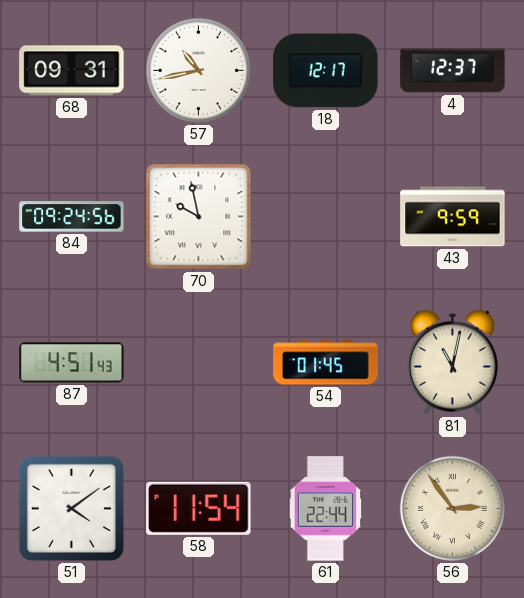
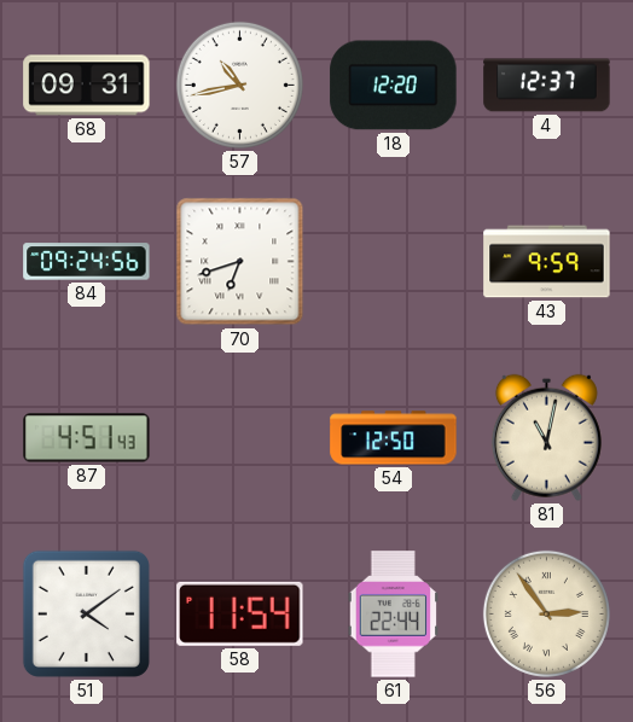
18: 12:17 -> 12:20 (394, 86)
70: 9:58 -> 6:42 (240, 262)
54: 01:45 -> 12:50 (394, 438)
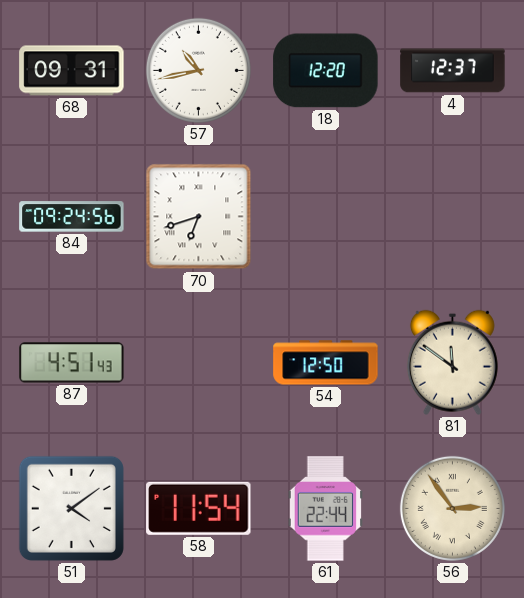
43: 9:59 -> none (547, 262)
81: 11:02 -> 11:51 (452, 362)
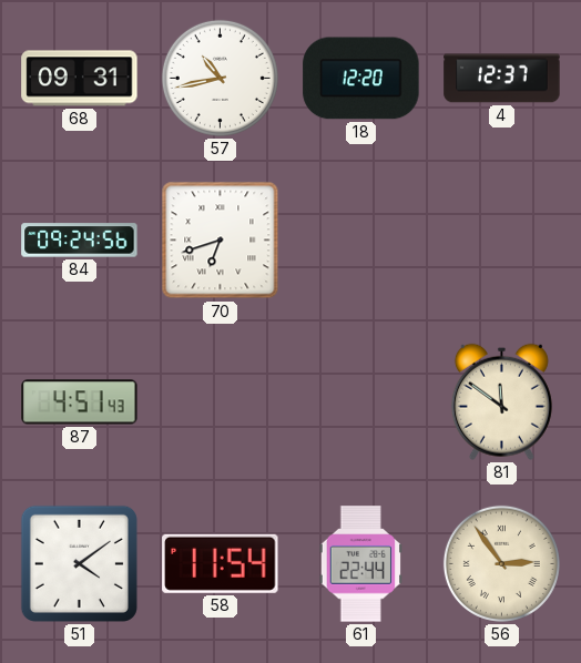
54: 12:50 -> none (326, 363)
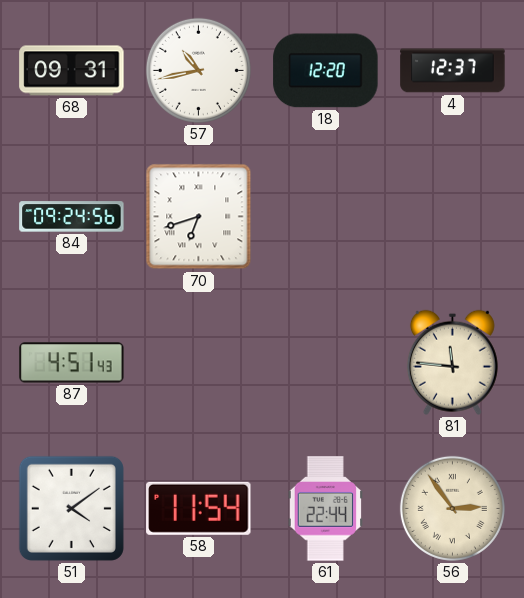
81: 11:51 -> 11:46 (452, 362)
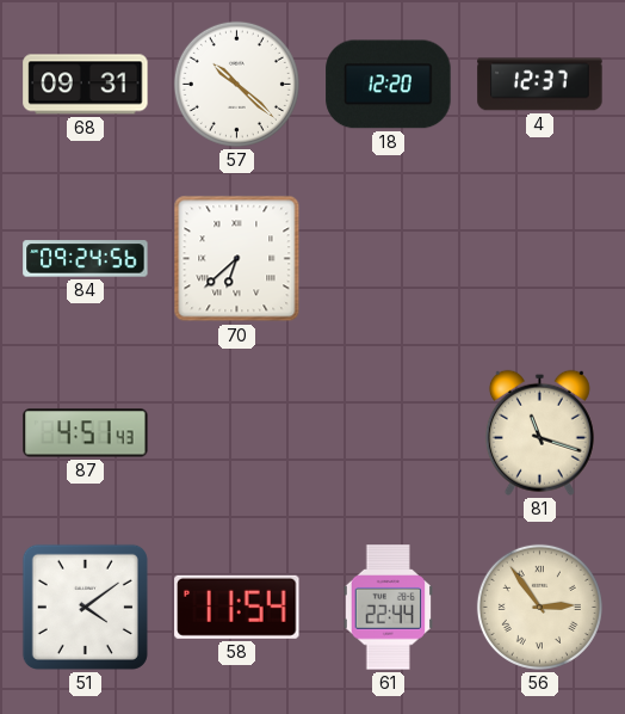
57: 10:43 -> 10:22 (236, 84)
70: 6:42 -> 6:38 (237, 259)
81: 11:46 -> 11:18 (539, 432)
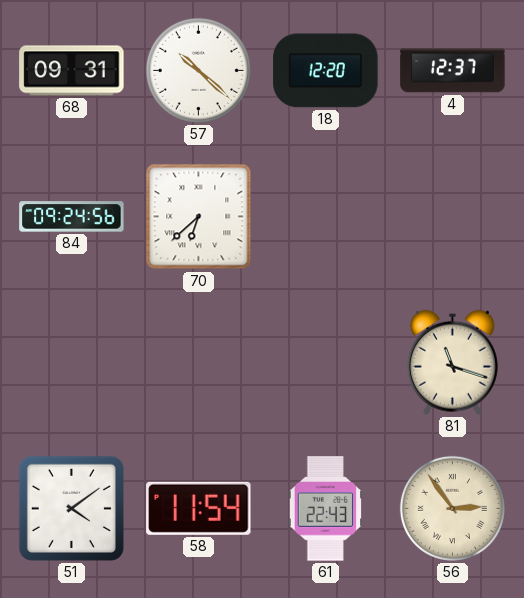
87: 4:51 -> none (86, 433)
61: 22:44 -> 22:43 (326, 509)
